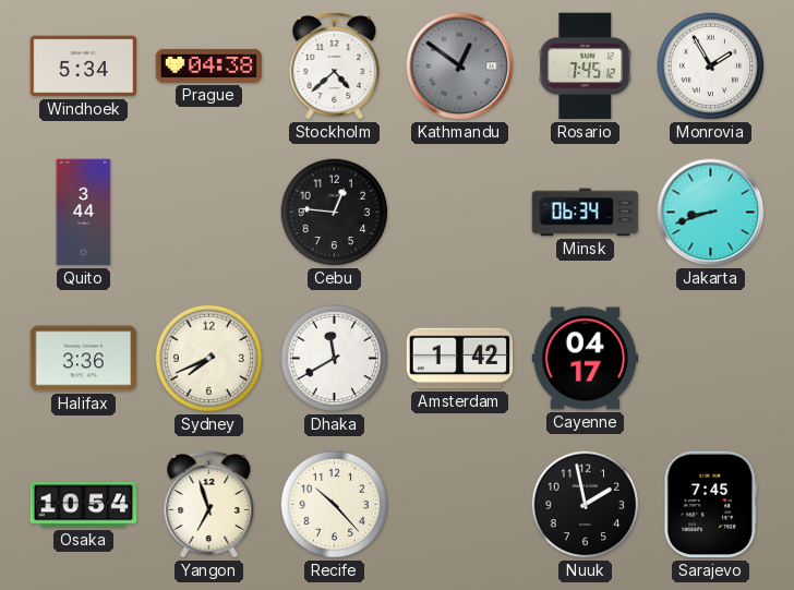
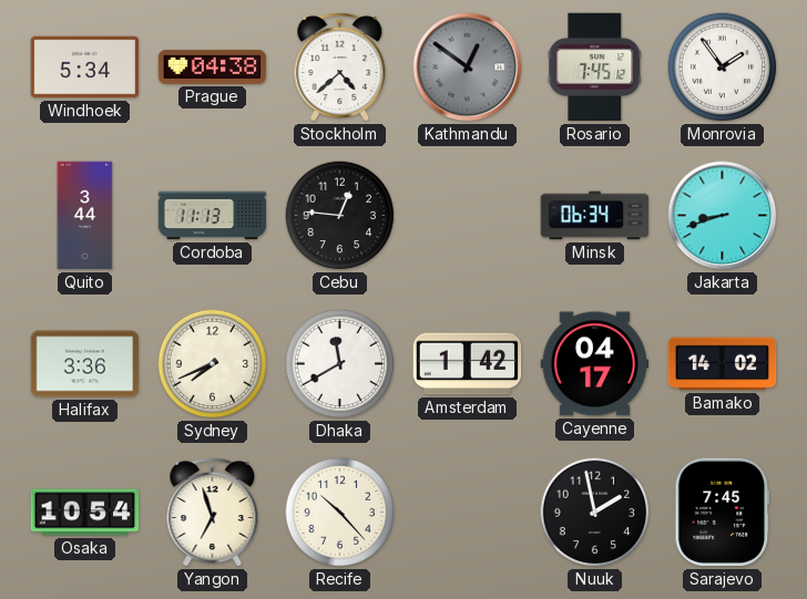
Monrovia: 1:55 -> 1:54 (723, 68)
Cordoba: none -> 11:13 (213, 216)
Bamako: none -> 14:02 (723, 364)
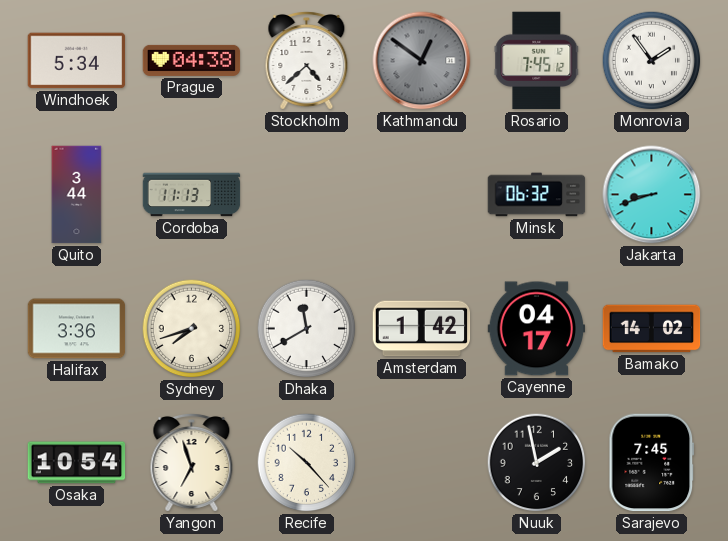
Cebu: 12:46 -> none (340, 216)
Minsk: 06:34 -> 06:32 (537, 195)
Sydney: 7:41 -> 7:42 (192, 329)
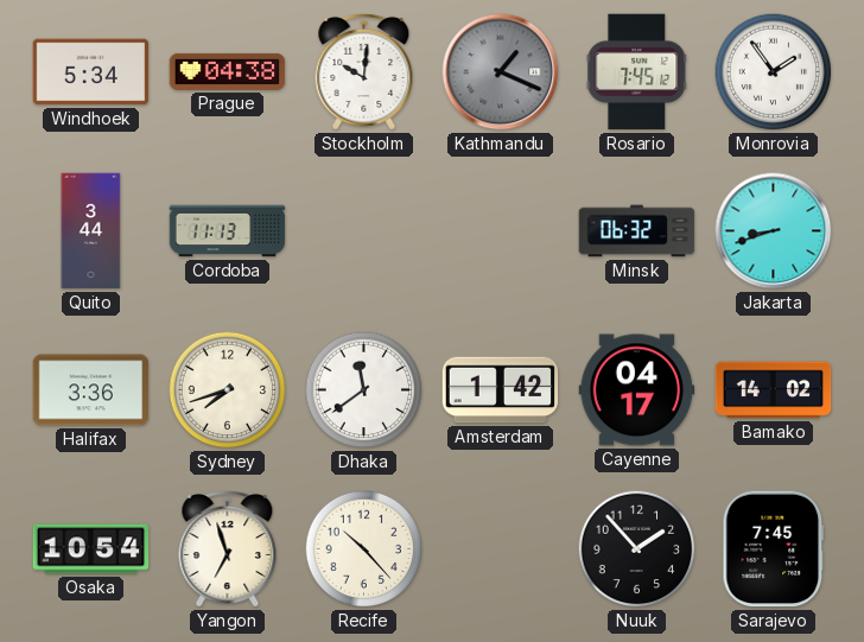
Stockholm: 4:38 -> 10:01 (364, 72)
Kathmandu: 12:51 -> 1:19 (501, 72)
Dhaka: 11:40 -> 11:39 (364, 390)
Nuuk: 1:58 -> 1:53 (637, 549)
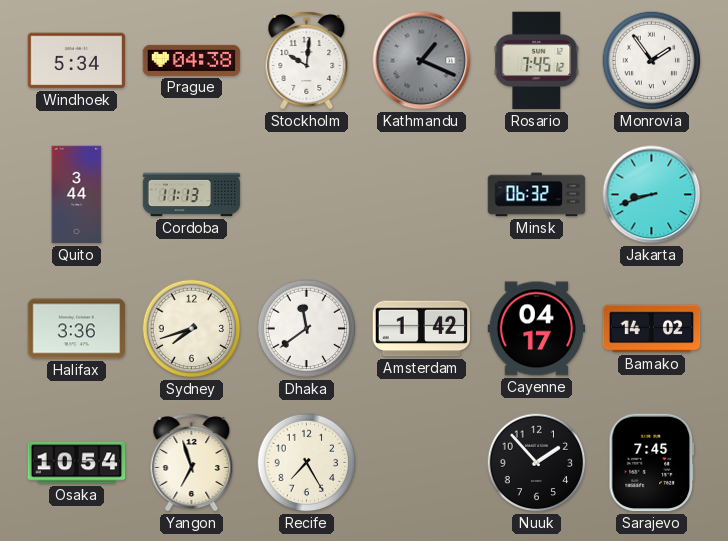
Recife: 10:23 -> 7:25 (307, 463)
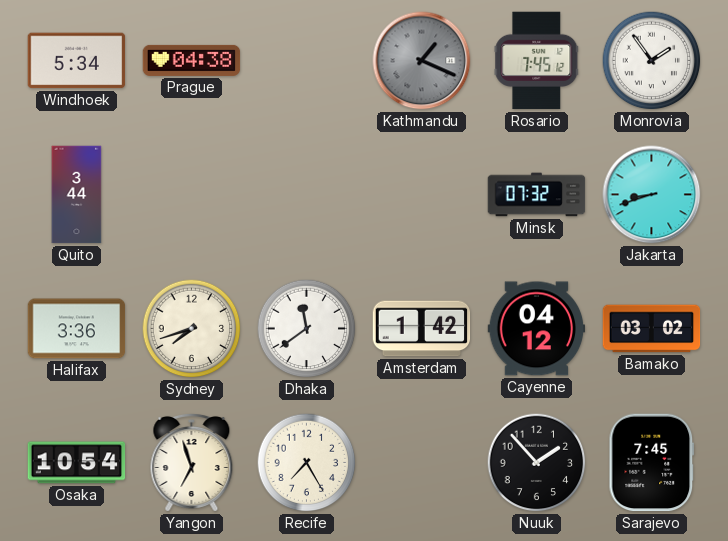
Stockholm: 10:01 -> none (307, 61)
Cordoba: 11:13 -> none (192, 195)
Minsk: 06:32 -> 07:32 (537, 195)
Cayenne: 04:17 -> 04:12 (537, 329)
Bamako: 14:02 -> 03:02 (652, 329)
